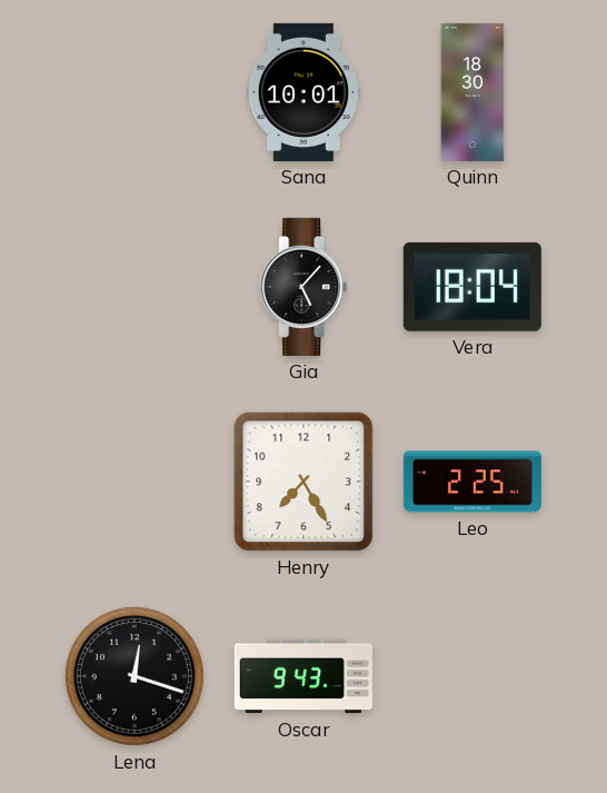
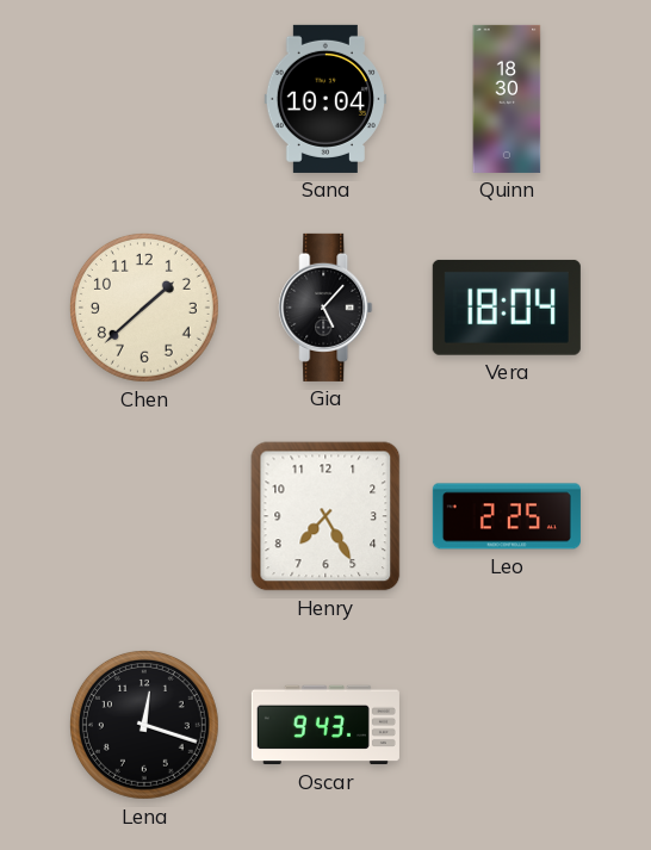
Sana: 10:01 -> 10:04 (324, 99)
Chen: none -> 1:38 (144, 308)
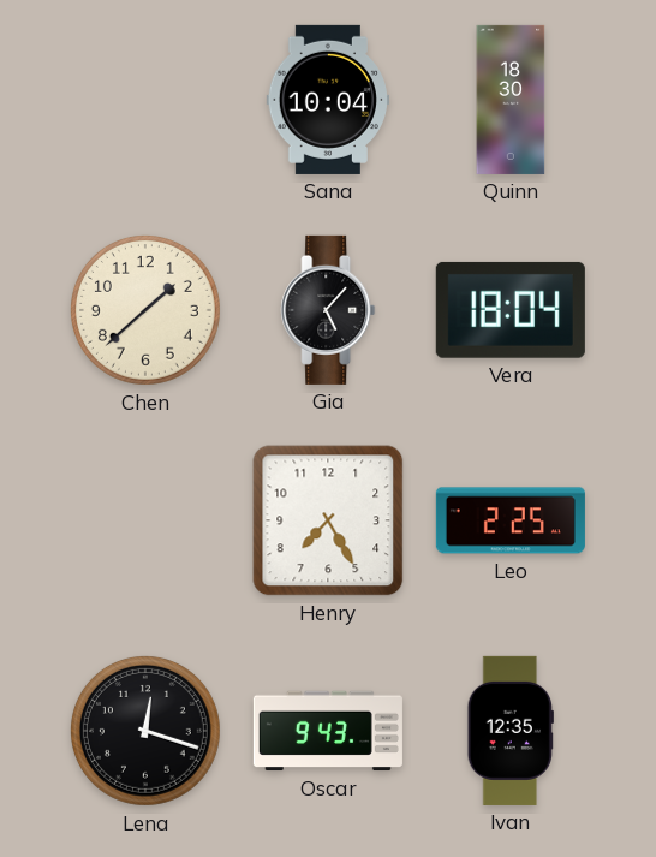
Ivan: none -> 12:35 (511, 731)
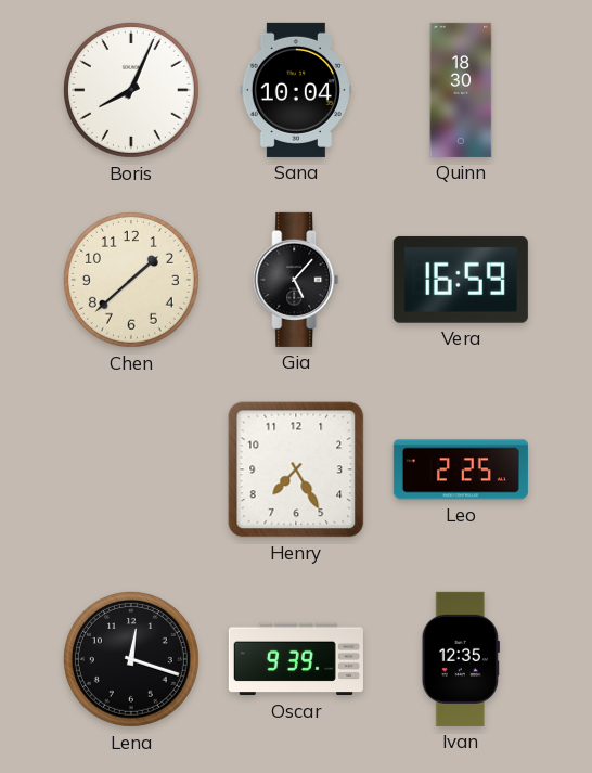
Boris: none -> 8:04 (131, 90)
Vera: 18:04 -> 16:59 (461, 280)
Oscar: 9:43 -> 9:39 (296, 659)
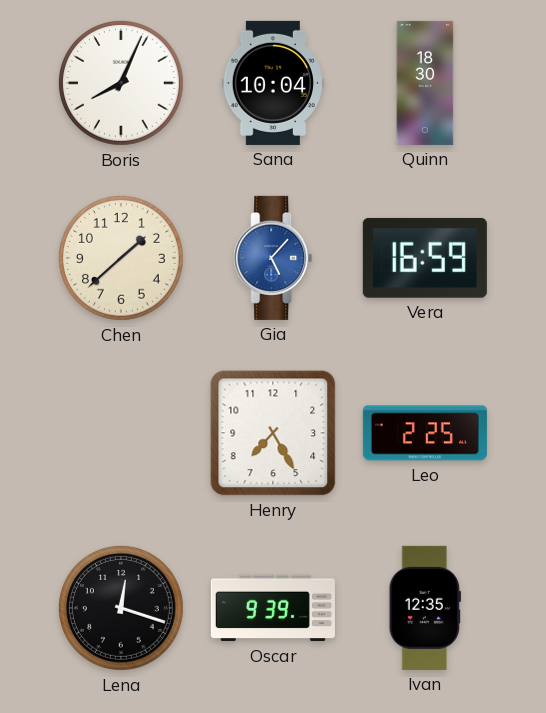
Gia dial: black -> blue (273, 258)
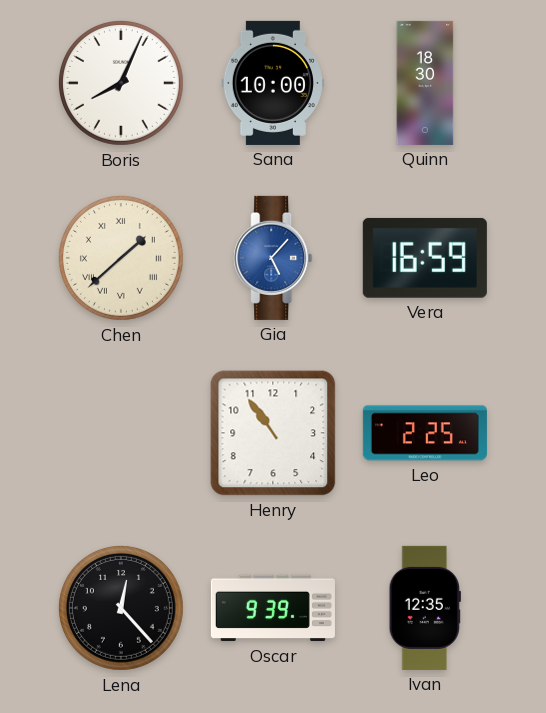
Sana: 10:04 -> 10:00 (272, 83)
Chen numerals: Arabic -> Roman (121, 258)
Henry: 7:25 -> 10:54 (273, 433)
Lena: 12:18 -> 12:23 (121, 608)
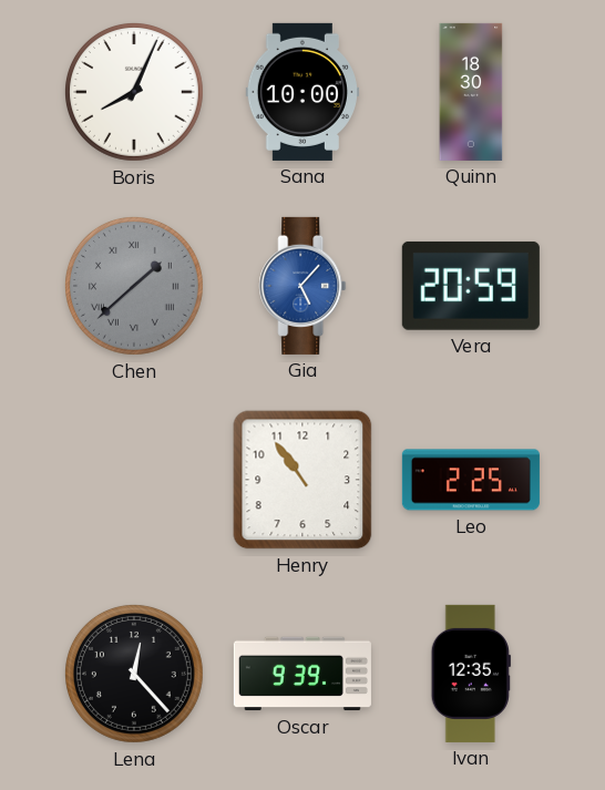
Chen dial: cream -> grey (134, 286)
Vera: 16:59 -> 20:59 (471, 286)
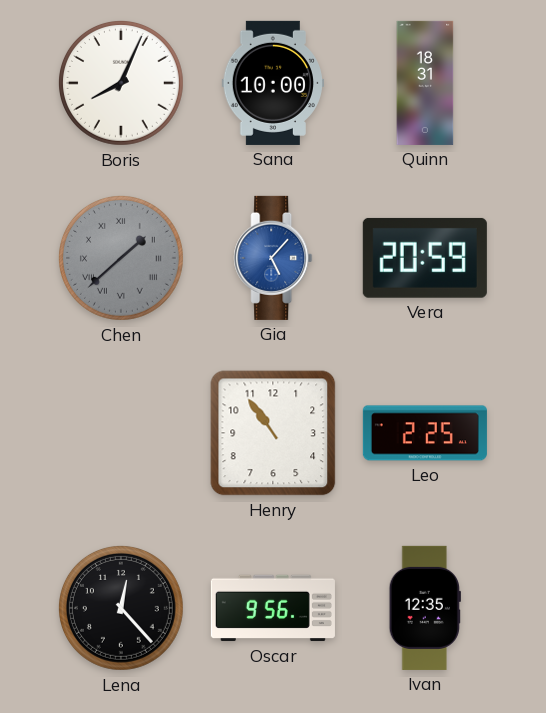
Quinn: 18:30 -> 18:31 (425, 83)
Oscar: 9:39 -> 9:56 (273, 608)
